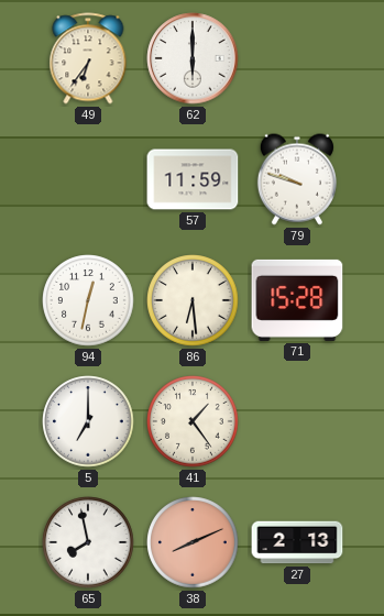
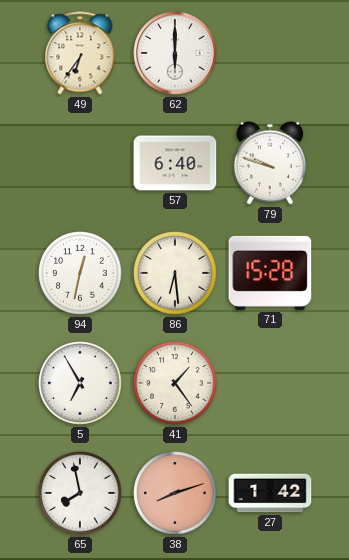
57: 11:59 -> 6:40 (175, 163)
5: 7:00 -> 6:55 (80, 383)
38: 8:11 -> 8:12 (175, 493)
27: 2:13 -> 1:42 (270, 493)
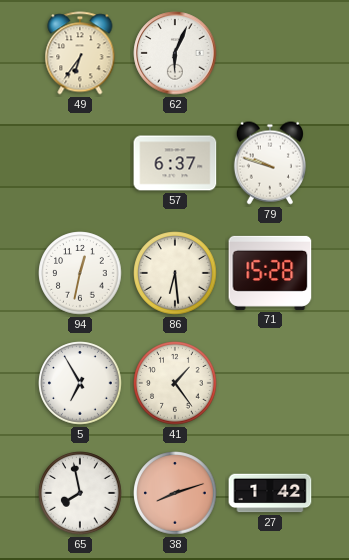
62: 6:00 -> 6:04 (175, 53)
57: 6:40 -> 6:37 (175, 163)
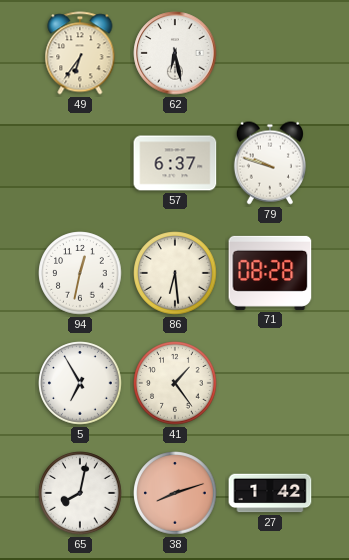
62: 6:04 -> 6:28 (175, 53)
71: 15:28 -> 08:28 (270, 273)
65: 7:58 -> 8:02 (80, 493)
